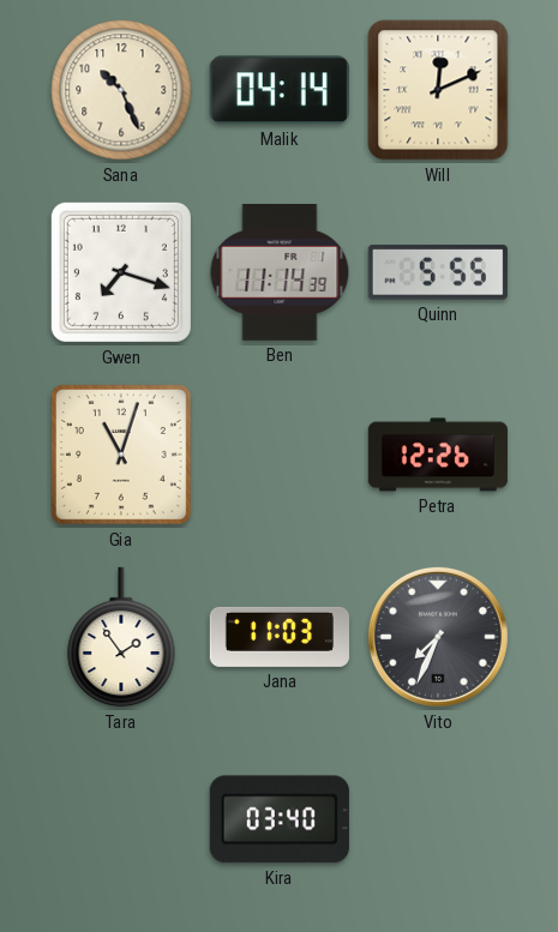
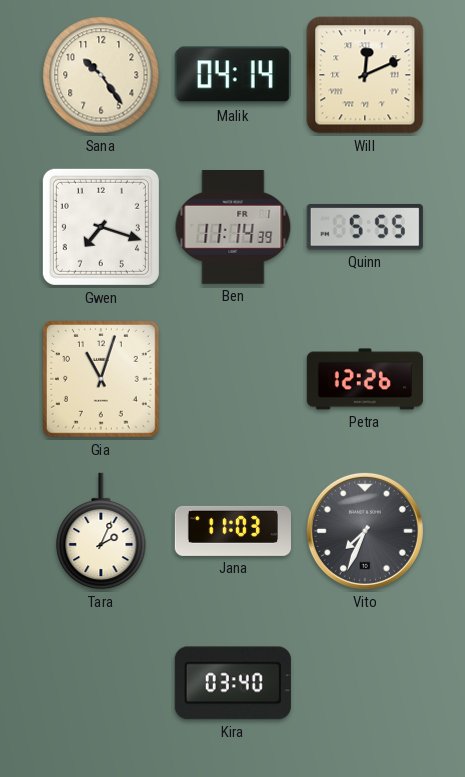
Sana: 10:26 -> 10:24 (101, 75)
Tara: 1:54 -> 2:04 (101, 531)
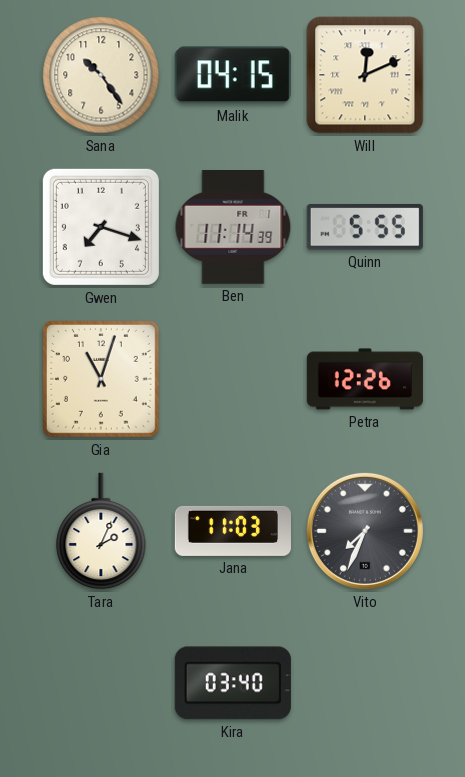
Malik: 04:14 -> 04:15 (233, 75)
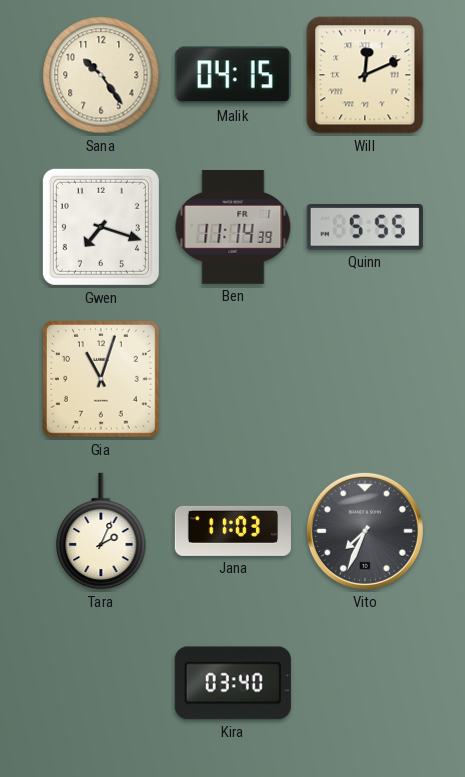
Petra: 12:26 -> none (365, 379)
